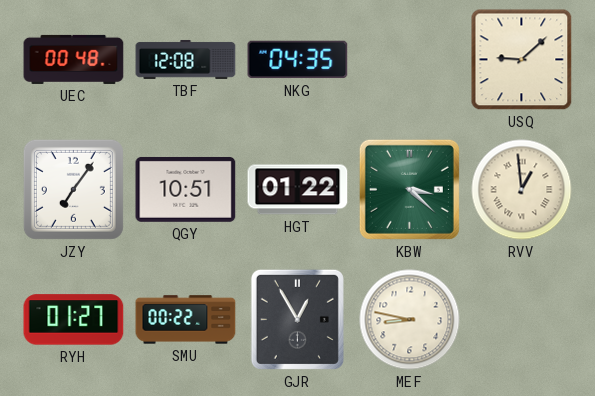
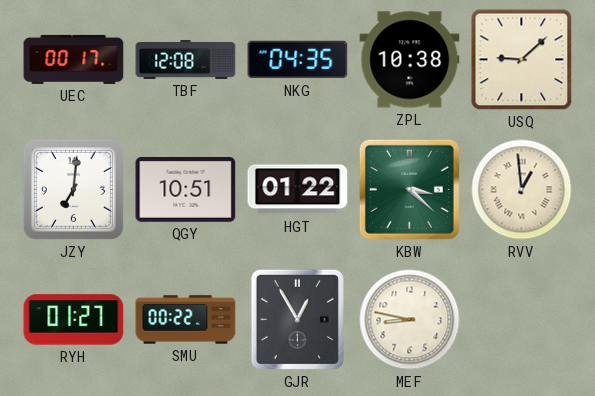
UEC: 00:48 -> 00:17 (74, 59)
ZPL: none -> 10:38 (410, 60)
JZY: 7:06 -> 7:01 (73, 189)
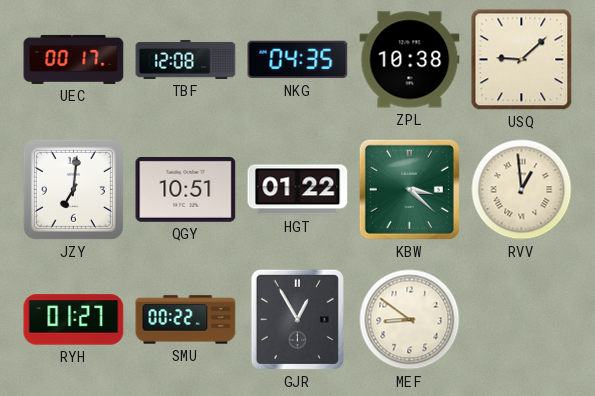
MEF: 8:47 -> 8:51 (410, 320)
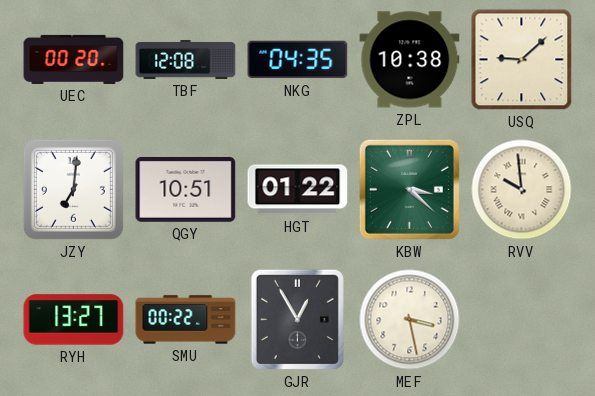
UEC: 00:17 -> 00:20 (74, 59)
RVV: 12:59 -> 9:59 (522, 190)
RYH: 01:27 -> 13:27 (74, 320)
MEF: 8:51 -> 3:28 (410, 320)
